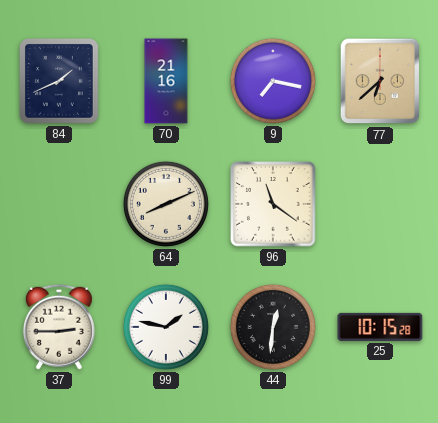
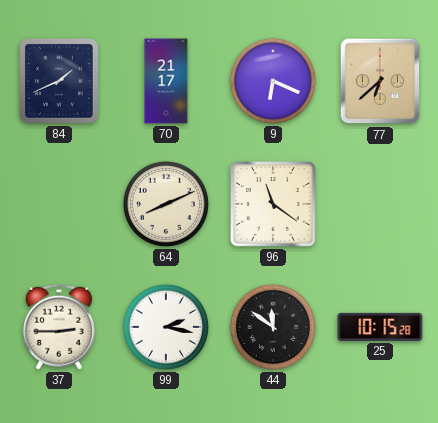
70: 21:16 -> 21:17 (166, 81)
9: 7:17 -> 6:19 (273, 81)
99: 1:47 -> 2:17 (166, 327)
44: 12:31 -> 11:51 (273, 327)
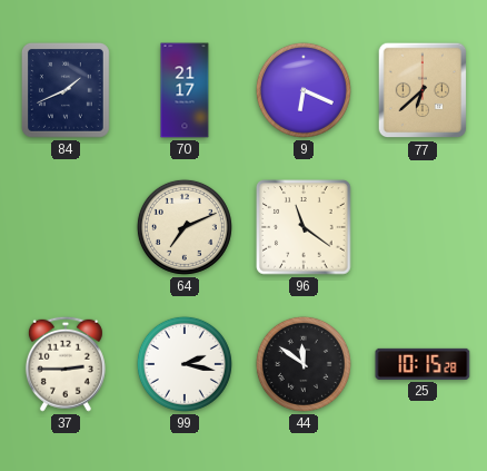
64: 8:11 -> 7:11 (185, 227)
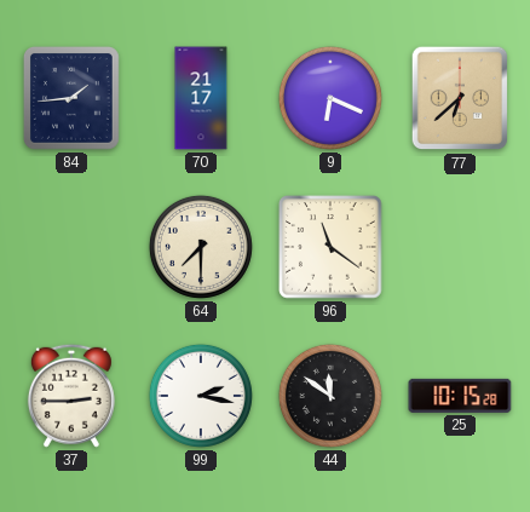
84: 1:41 -> 1:44 (71, 98)
64: 7:11 -> 7:30 (201, 247)
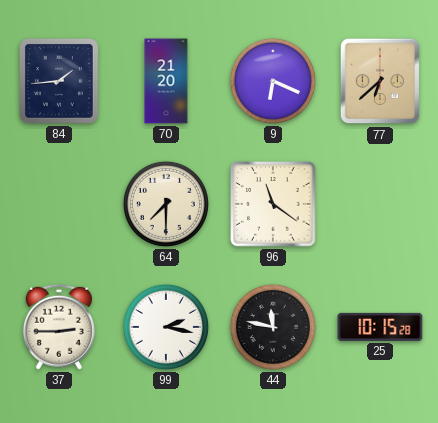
70: 21:17 -> 21:20 (166, 81)
44: 11:51 -> 11:47 (273, 327)
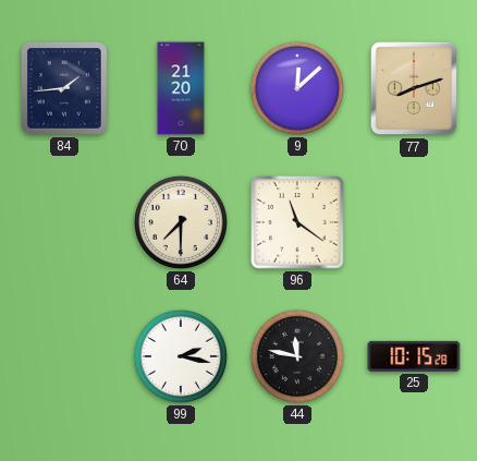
9: 6:19 -> 12:08 (297, 88)
77: 6:38 -> 8:12 (414, 88)
37: 2:45 -> none (59, 327)
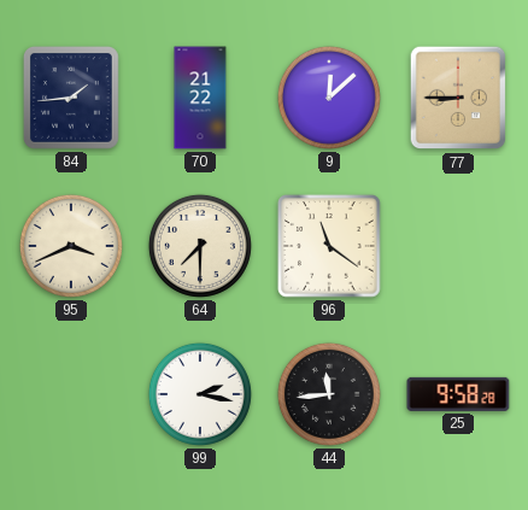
70: 21:20 -> 21:22 (200, 98)
77: 8:12 -> 8:45 (458, 98)
95: none -> 3:41 (71, 246)
44: 11:47 -> 11:44 (329, 394)
25: 10:15 -> 9:58 (458, 394)
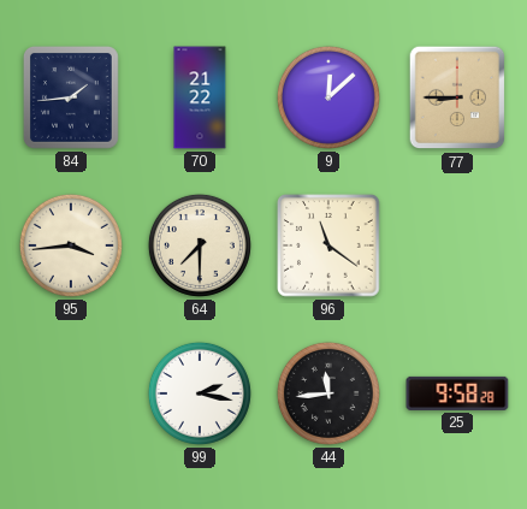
95: 3:41 -> 3:44 (71, 245)
